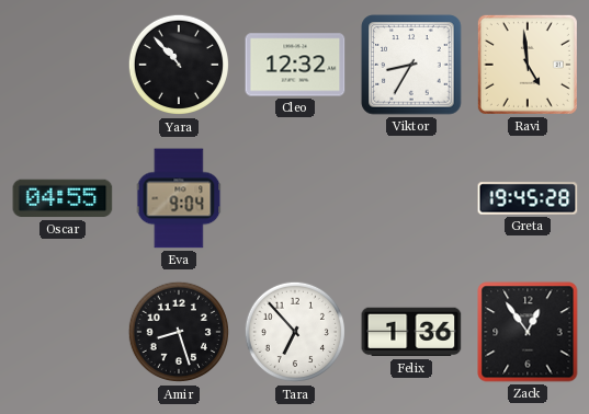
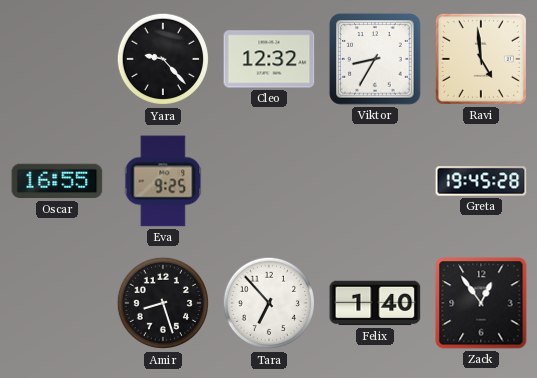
Yara: 10:53 -> 9:23 (163, 59)
Oscar: 04:55 -> 16:55 (57, 181)
Eva: 9:04 -> 9:25 (163, 181)
Felix: 1:36 -> 1:40 (375, 303)
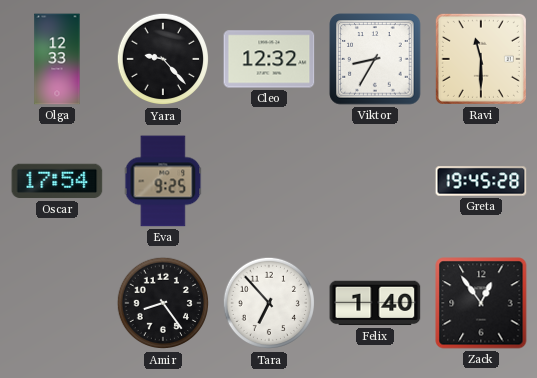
Olga: none -> 12:33 (57, 59)
Ravi: 4:59 -> 11:30 (481, 59)
Oscar: 16:55 -> 17:54 (57, 181)
Amir: 8:27 -> 8:24 (163, 303)
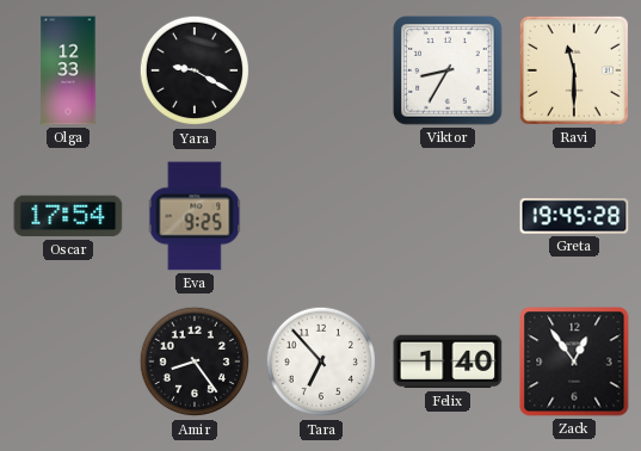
Yara: 9:23 -> 9:20 (195, 70)
Cleo: 12:32 -> none (269, 59)
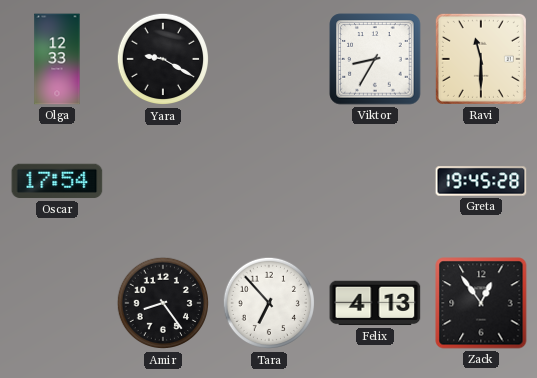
Eva: 9:25 -> none (195, 216)
Felix: 1:40 -> 4:13 (375, 303)
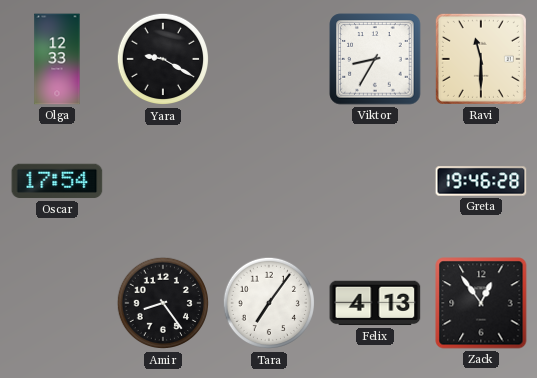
Greta: 19:45 -> 19:46 (481, 181)
Tara: 6:53 -> 7:06 (269, 303)
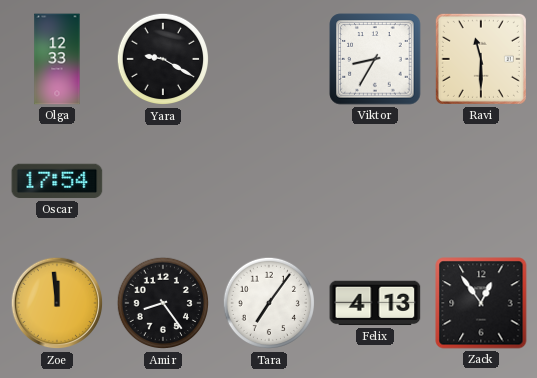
Greta: 19:46 -> none (481, 181)
Zoe: none -> 11:59 (57, 303)
